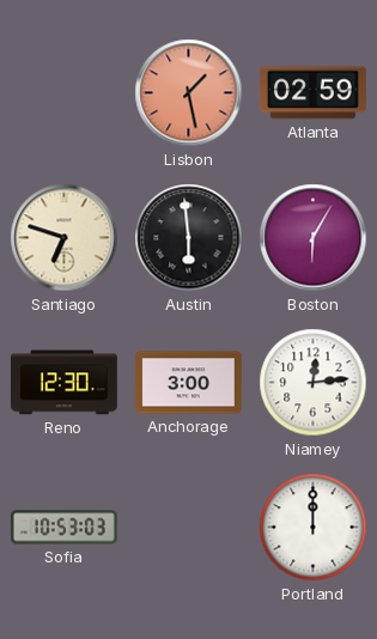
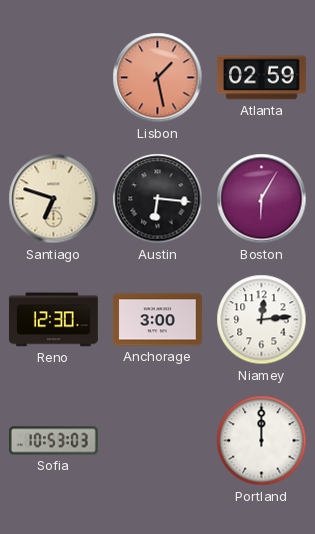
Austin: 5:59 -> 6:16 (158, 199)
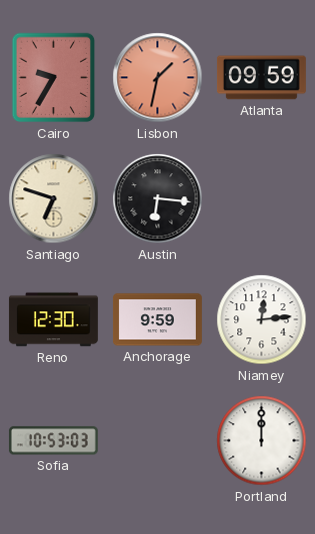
Cairo: none -> 9:35 (54, 78)
Lisbon: 1:28 -> 1:32 (158, 78)
Atlanta: 02:59 -> 09:59 (261, 78)
Boston: 6:05 -> none (262, 199)
Anchorage: 3:00 -> 9:59 (157, 320)
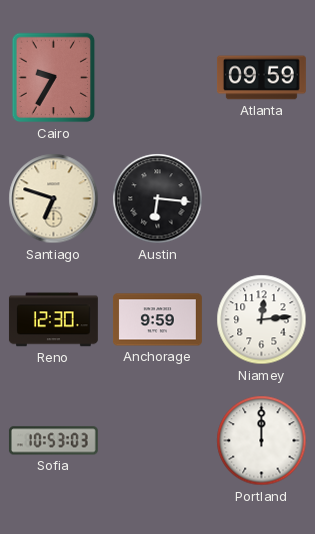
Lisbon: 1:32 -> none (158, 78)
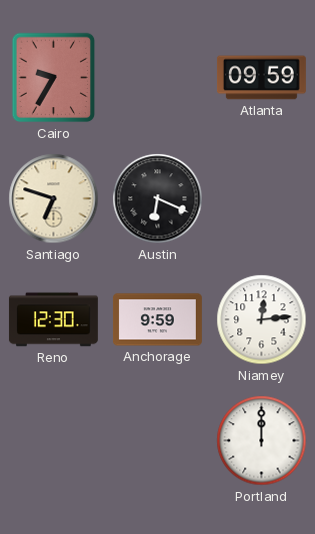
Austin: 6:16 -> 6:19 (158, 199)
Sofia: 10:53 -> none (53, 441)
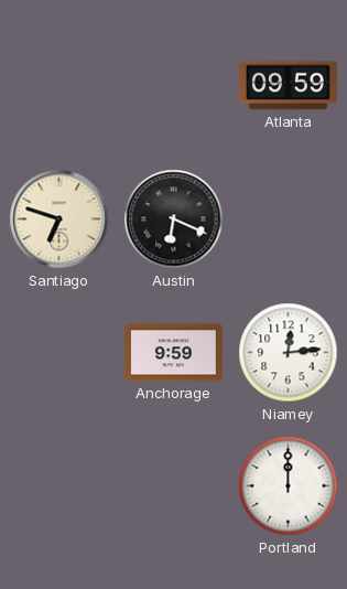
Cairo: 9:35 -> none (54, 78)
Reno: 12:30 -> none (53, 320)
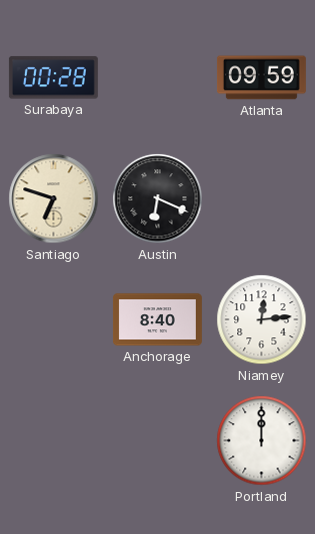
Surabaya: none -> 00:28 (53, 78)
Anchorage: 9:59 -> 8:40 (157, 320)
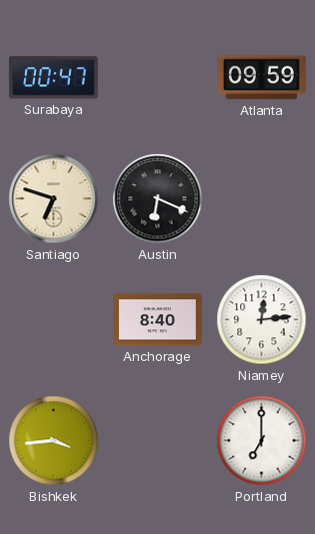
Surabaya: 00:28 -> 00:47 (53, 78)
Bishkek: none -> 3:44 (54, 441)
Portland: 12:00 -> 7:00 (262, 441)
